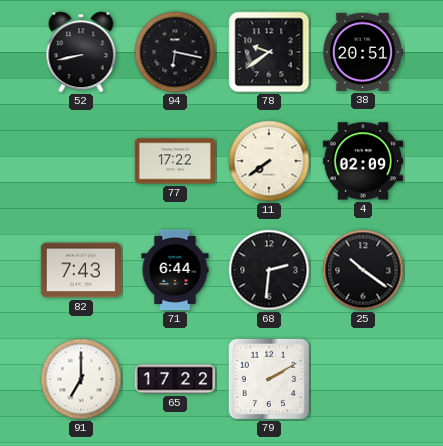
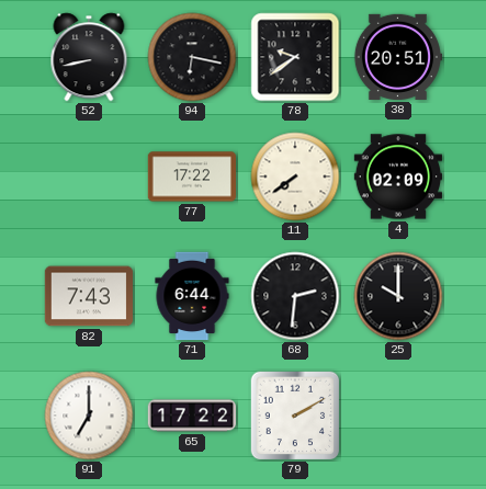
25: 10:21 -> 10:00 (398, 296)
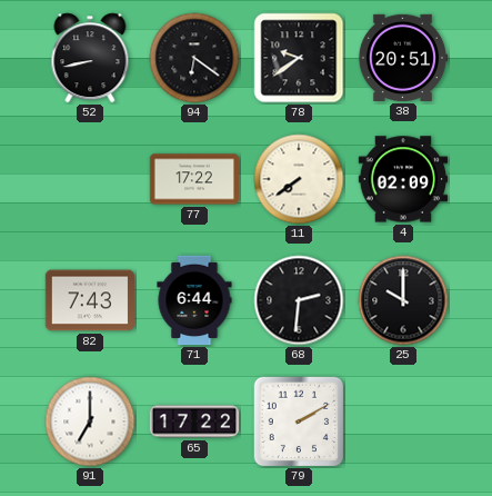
94: 6:17 -> 6:21 (194, 58)
